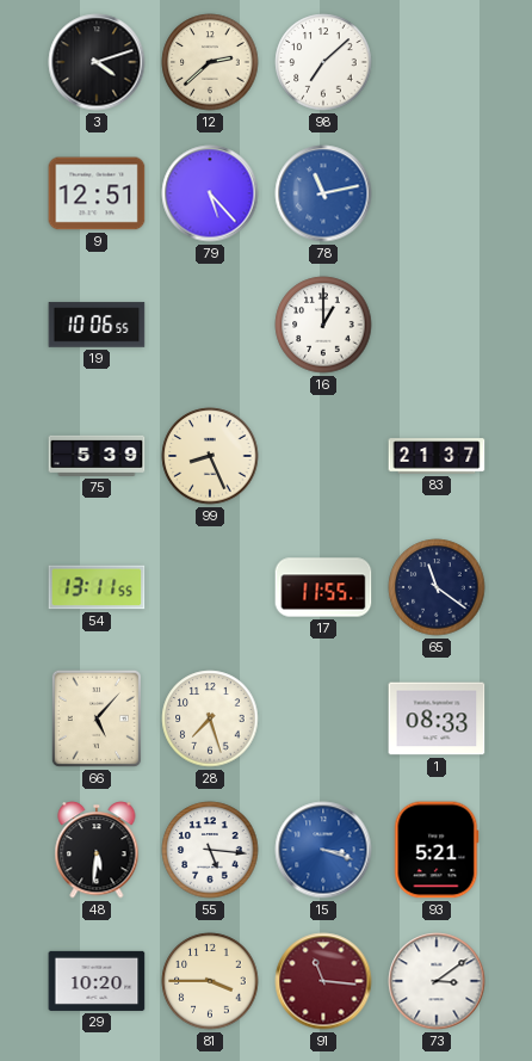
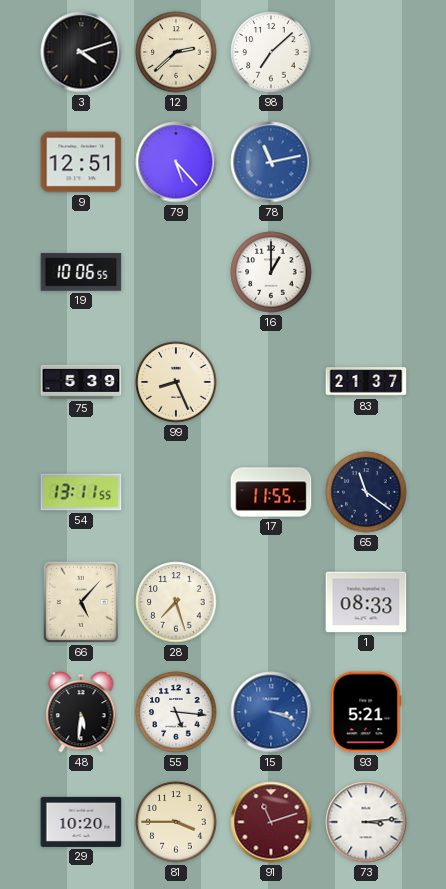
91: 11:16 -> 11:12 (271, 822)
73: 3:09 -> 3:14 (366, 822)
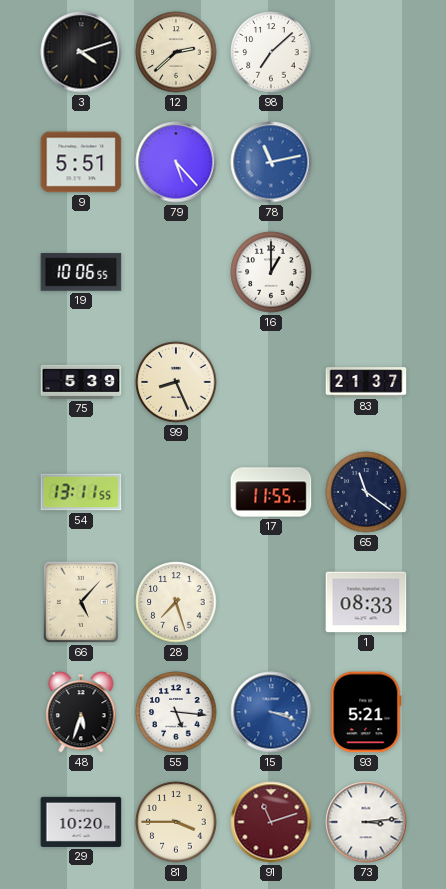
9: 12:51 -> 5:51 (81, 162)
48: 5:31 -> 5:33 (81, 712)
